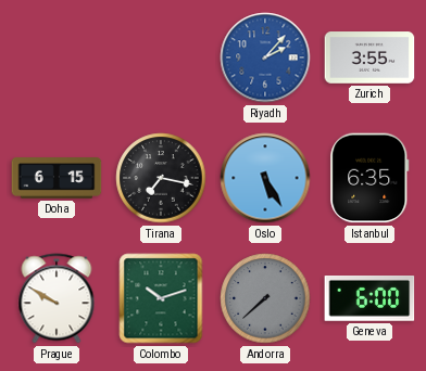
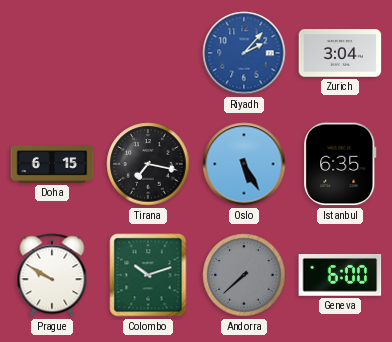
Zurich: 3:55 -> 3:04 (340, 53)
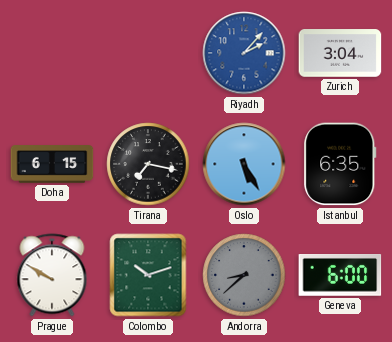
Andorra: 7:38 -> 8:38 (244, 275)
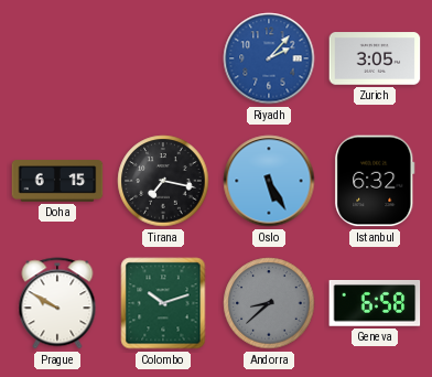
Zurich: 3:04 -> 3:05 (375, 58)
Istanbul: 6:35 -> 6:32 (375, 181)
Geneva: 6:00 -> 6:58 (375, 304)
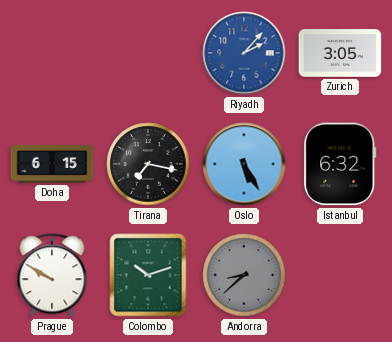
Geneva: 6:58 -> none (375, 304)
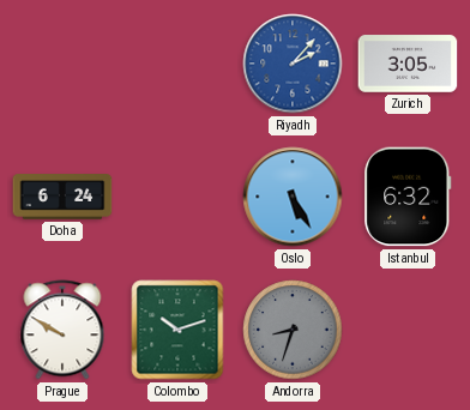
Doha: 6:15 -> 6:24 (62, 197)
Tirana: 7:17 -> none (148, 164)
Andorra: 8:38 -> 8:33 (293, 330)
